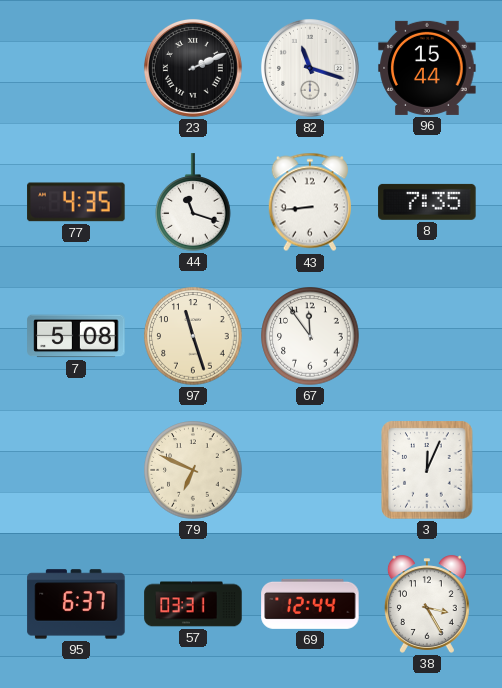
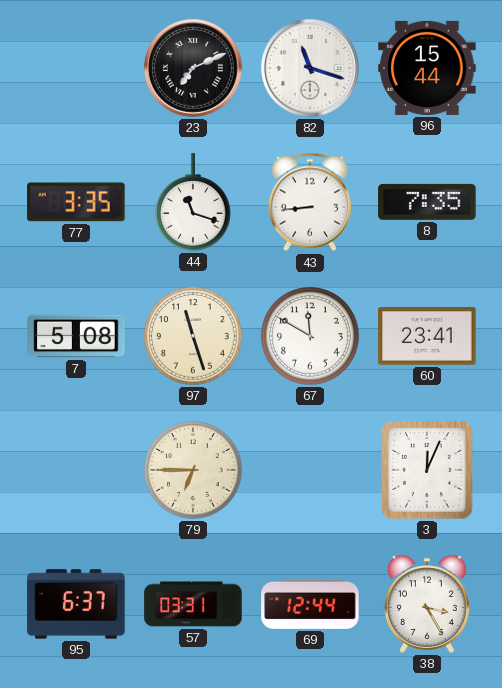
23: 2:11 -> 7:11 (193, 68)
77: 4:35 -> 3:35 (76, 202)
67: 11:54 -> 11:50 (310, 336)
60: none -> 23:41 (427, 336)
79: 6:49 -> 6:45 (193, 470)
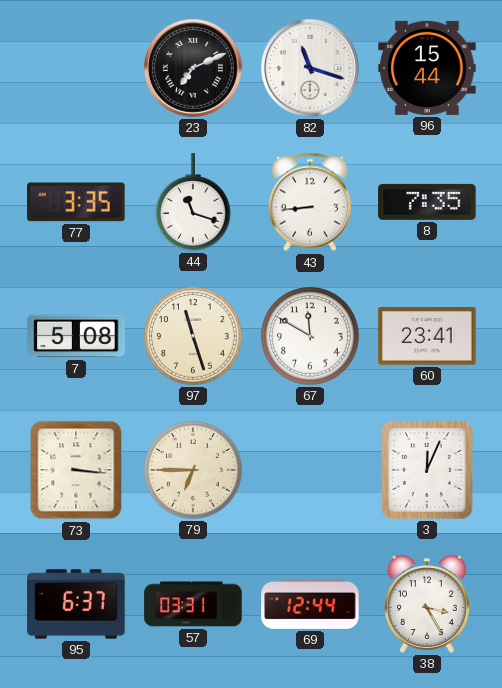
73: none -> 3:16 (76, 470)
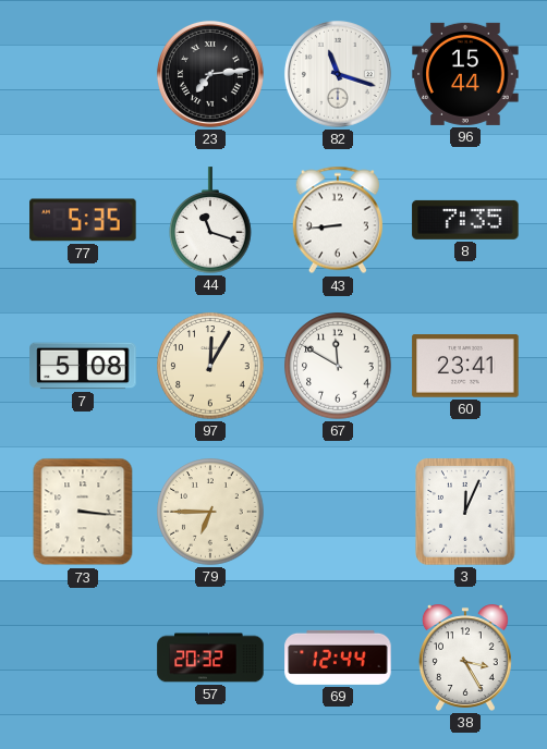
23: 7:11 -> 7:14 (210, 74)
77: 3:35 -> 5:35 (83, 220)
97: 11:27 -> 12:05 (210, 366)
95: 6:37 -> none (76, 604)
57: 03:31 -> 20:32 (210, 658)
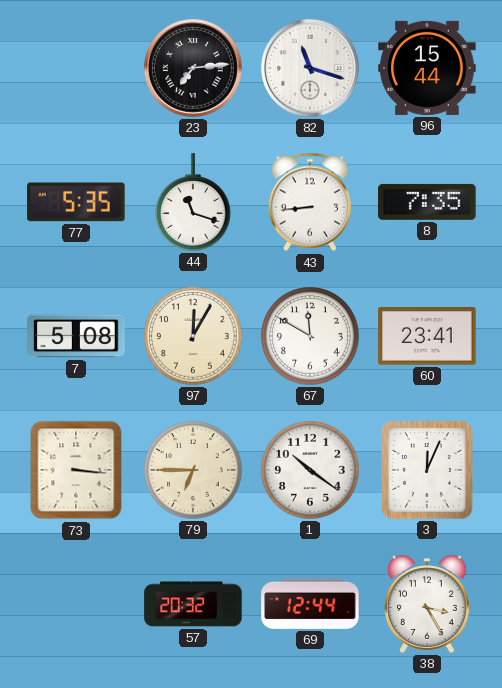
1: none -> 10:21 (310, 470)
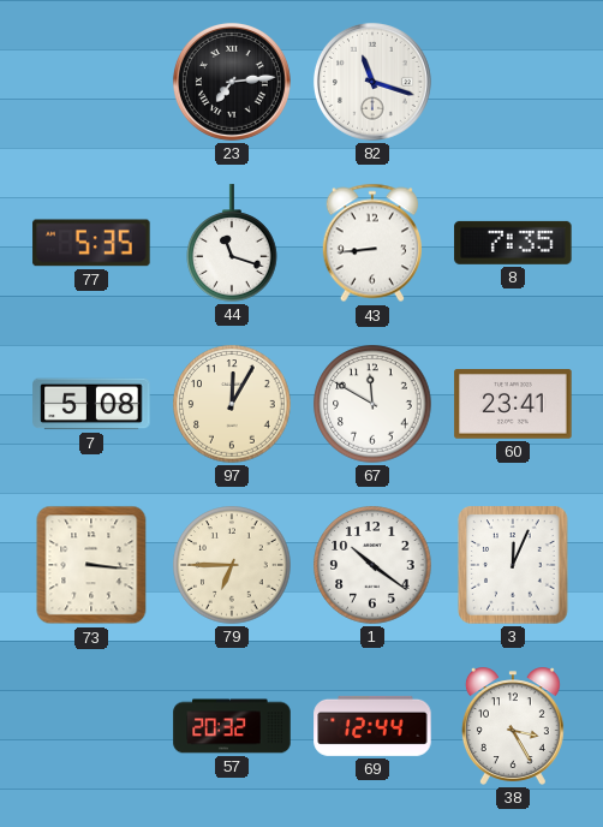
96: 15:44 -> none (427, 68)
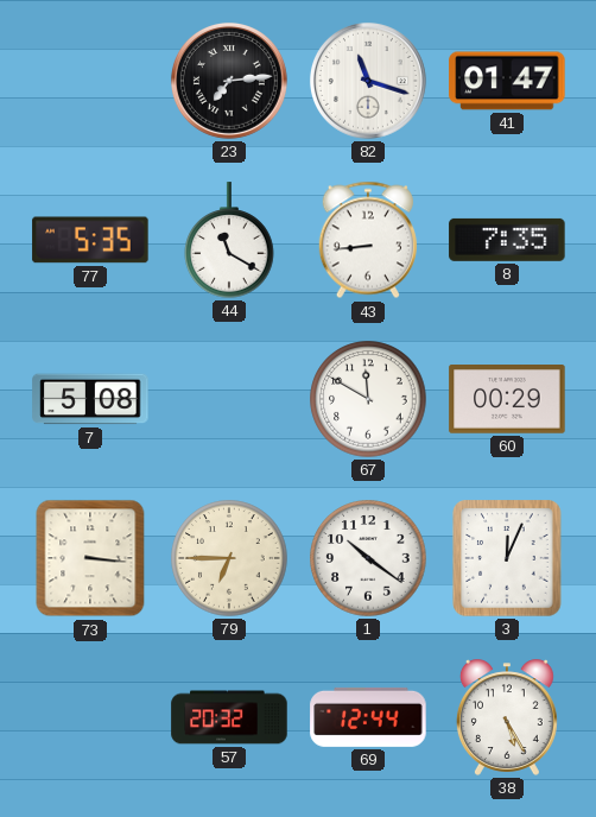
41: none -> 01:47 (507, 81)
44: 11:18 -> 11:20 (229, 240)
97: 12:05 -> none (232, 404)
60: 23:41 -> 00:29 (507, 399)
38: 3:25 -> 5:25 (507, 717)
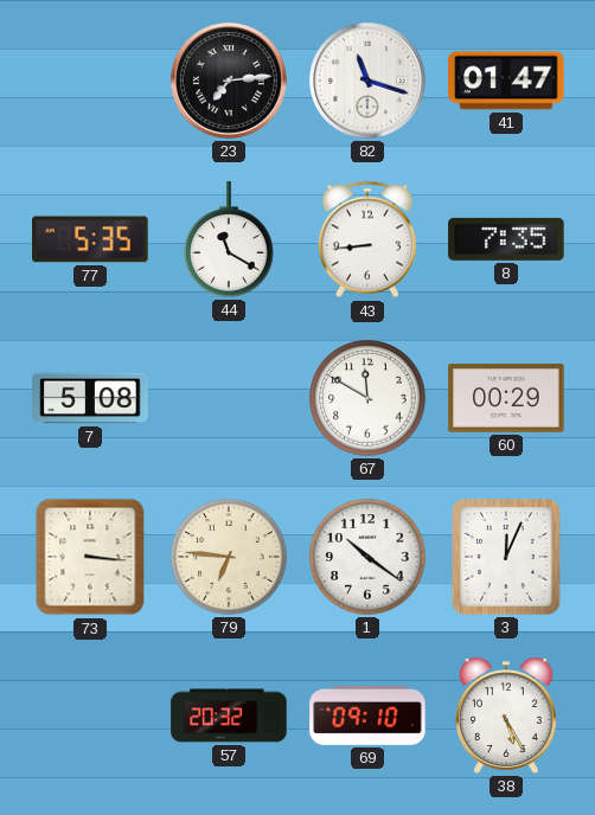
79: 6:45 -> 6:46 (229, 557)
69: 12:44 -> 09:10 (367, 715)
